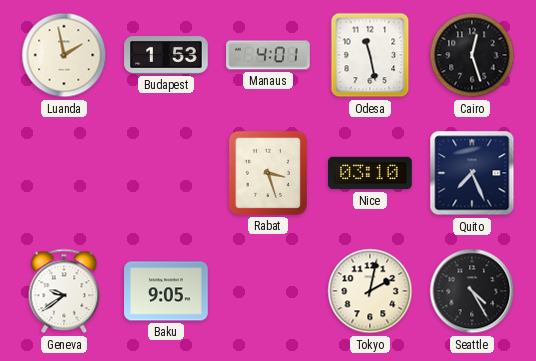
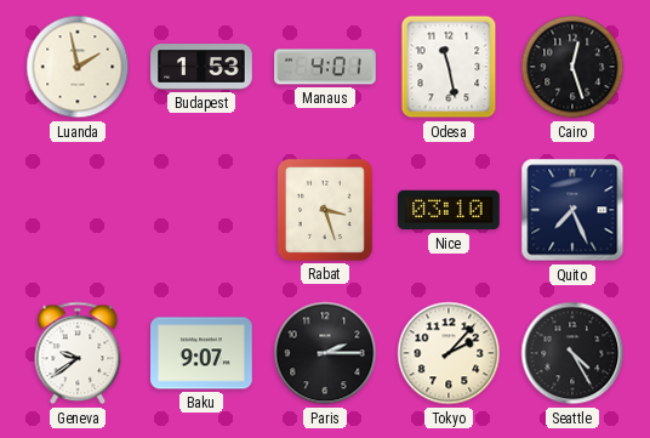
Baku: 9:05 -> 9:07 (201, 353)
Paris: none -> 2:15 (325, 353)
Tokyo: 2:02 -> 2:07 (449, 353)
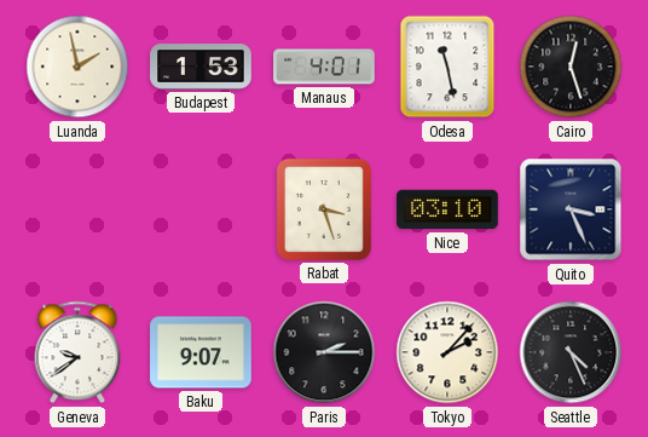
Quito: 7:26 -> 3:26 (571, 209)
Seattle: 4:25 -> 4:26 (571, 352)
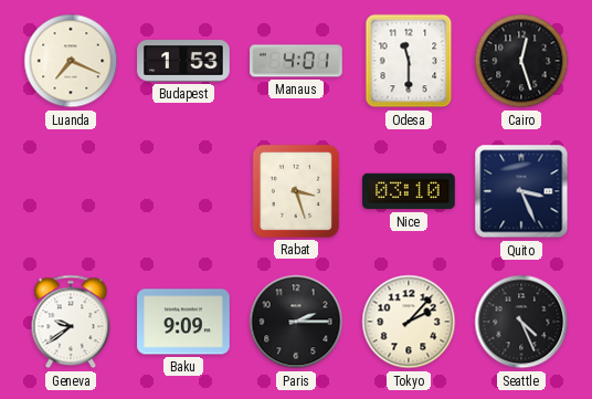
Luanda: 1:58 -> 7:19 (71, 61)
Odesa: 11:28 -> 11:30 (409, 61)
Baku: 9:07 -> 9:09 (183, 322)
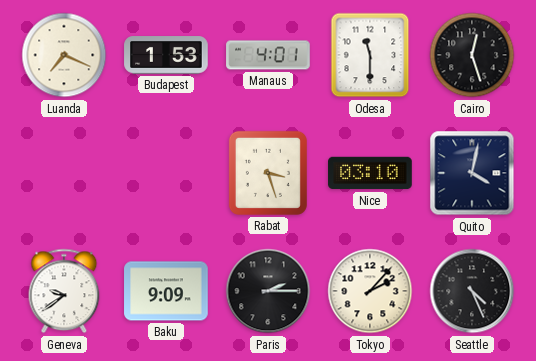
Quito: 3:26 -> 4:02 (472, 173)
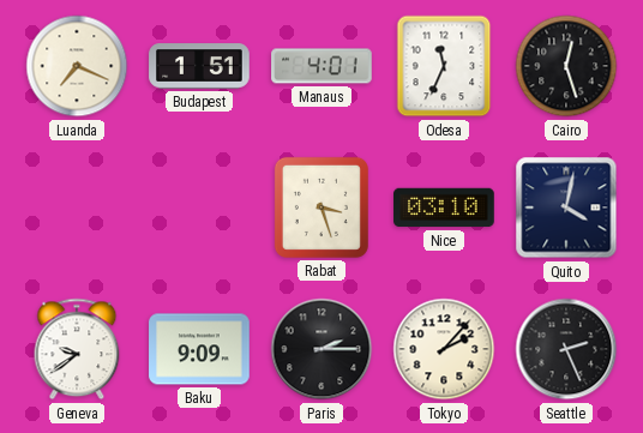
Budapest: 1:53 -> 1:51 (199, 66)
Odesa: 11:30 -> 11:34 (444, 66)
Seattle: 4:26 -> 2:26 (566, 349)
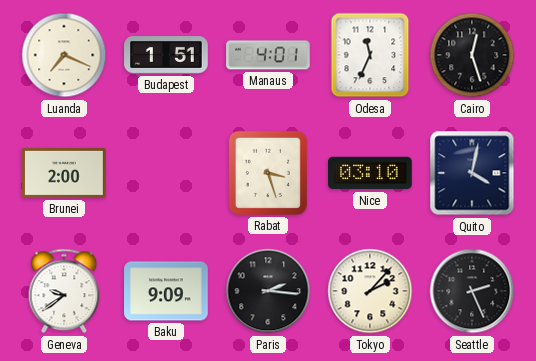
Brunei: none -> 2:00 (64, 173)
Paris: 2:15 -> 2:16 (268, 291)
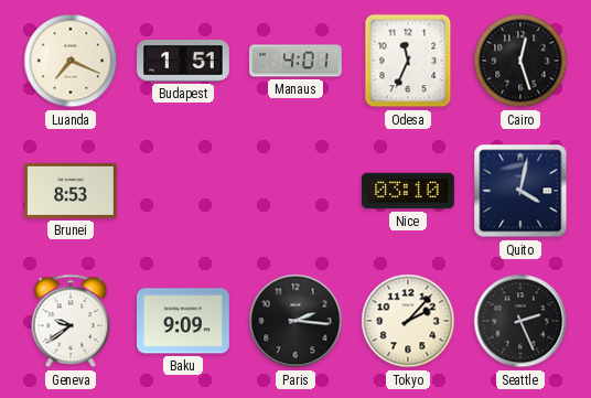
Brunei: 2:00 -> 8:53 (71, 191)
Rabat: 3:27 -> none (268, 173)
